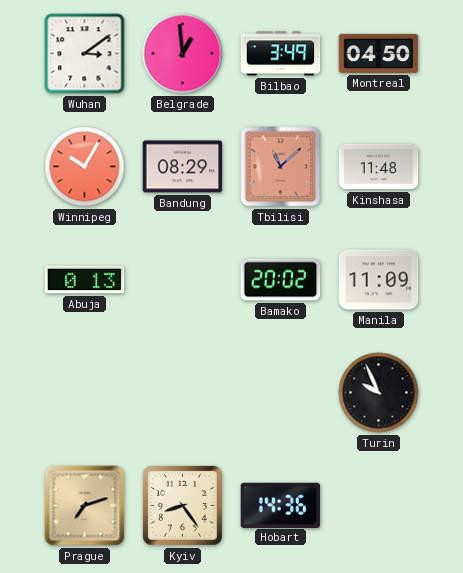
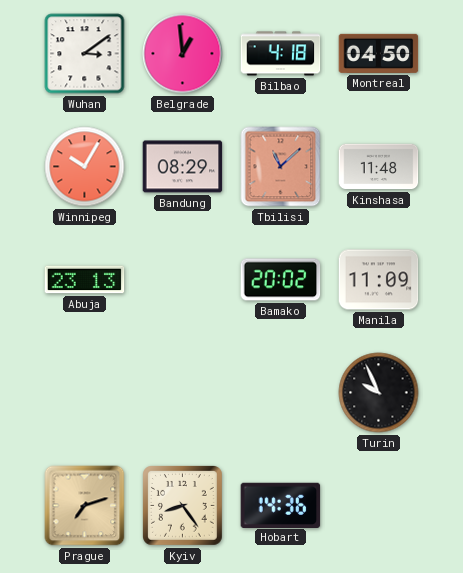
Bilbao: 3:49 -> 4:18 (281, 54)
Abuja: 0:13 -> 23:13 (85, 280)
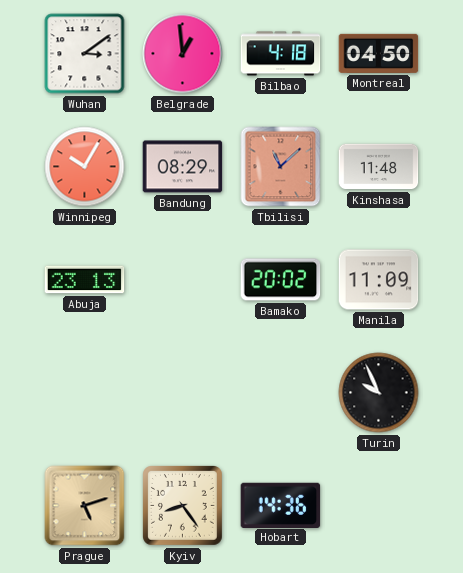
Prague: 7:12 -> 5:12 (85, 506)
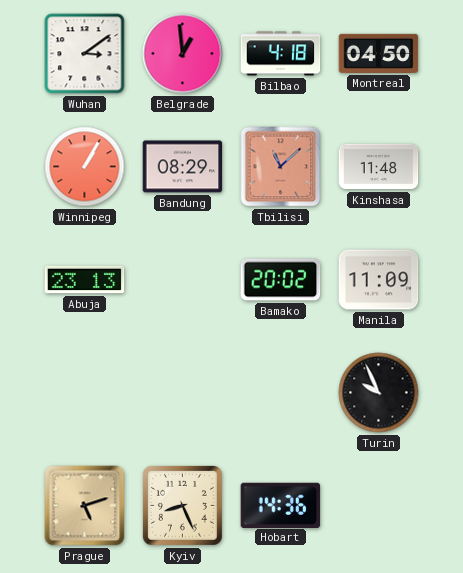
Winnipeg: 10:05 -> 1:05 (85, 167)
Kyiv: 8:24 -> 8:26 (183, 506)
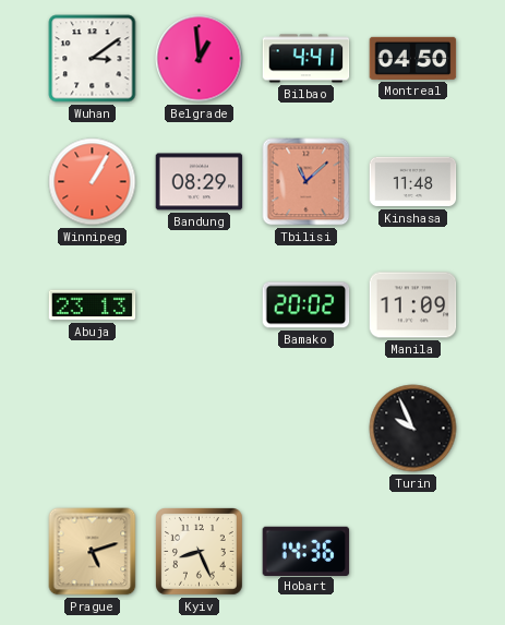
Bilbao: 4:18 -> 4:41 (306, 59)
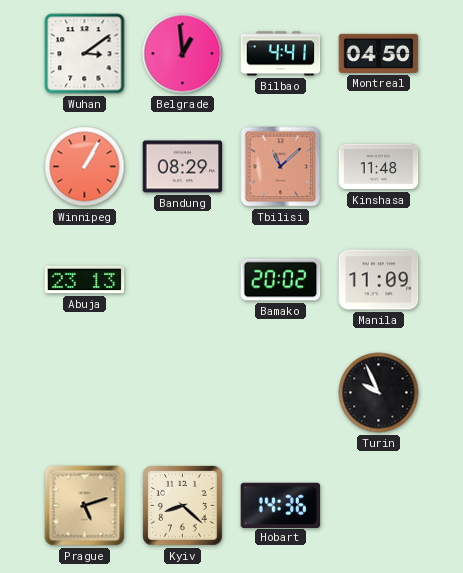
Kyiv: 8:26 -> 8:22 (183, 506)
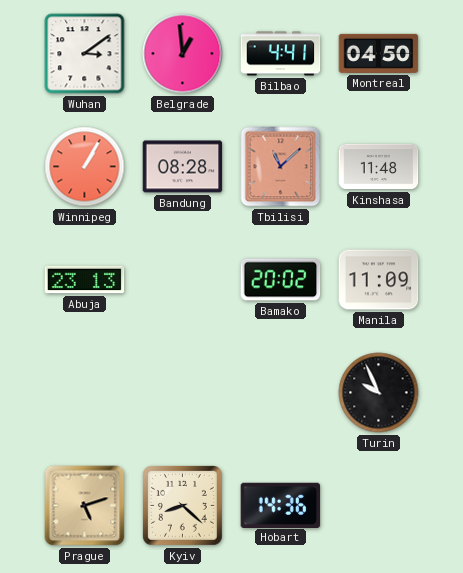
Bandung: 08:29 -> 08:28 (183, 167)
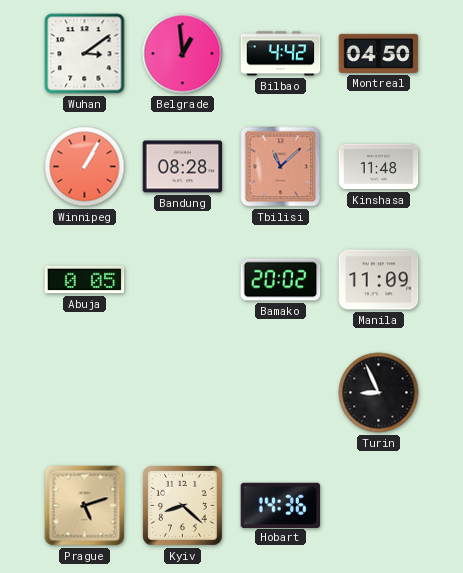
Bilbao: 4:41 -> 4:42 (281, 54)
Abuja: 23:13 -> 0:05 (85, 280)
Turin: 9:56 -> 8:56 (379, 393)
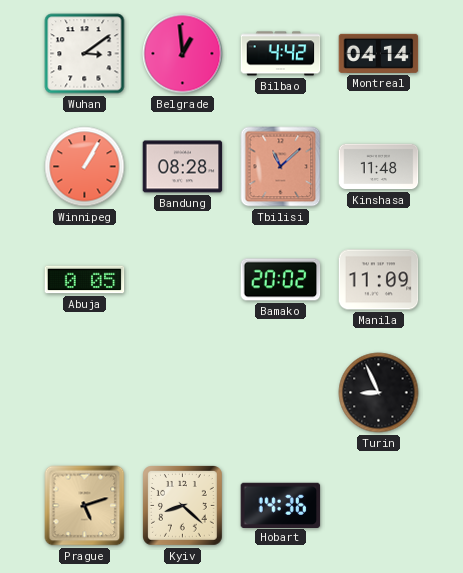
Montreal: 04:50 -> 04:14 (379, 53)
